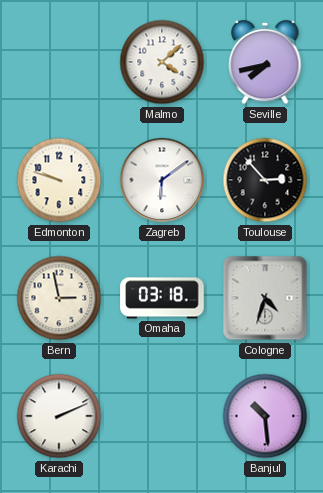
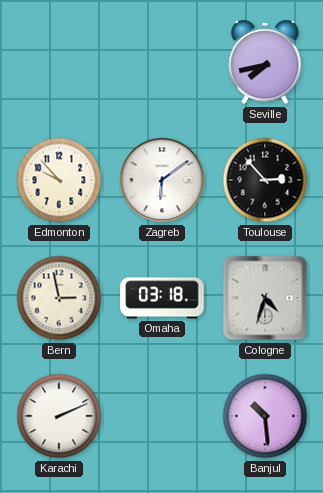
Malmo: 4:08 -> none (162, 62)
Edmonton: 9:48 -> 9:53 (59, 180)
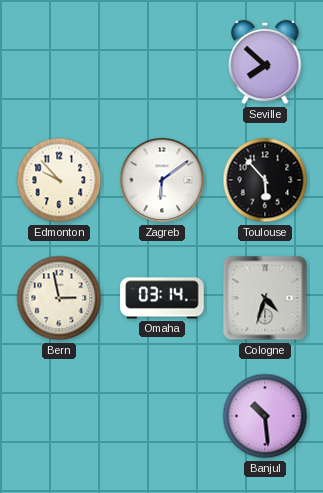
Seville: 7:43 -> 7:52 (265, 62)
Toulouse: 2:53 -> 5:53 (265, 180)
Omaha: 03:18 -> 03:14 (162, 298)
Karachi: 2:11 -> none (59, 416)
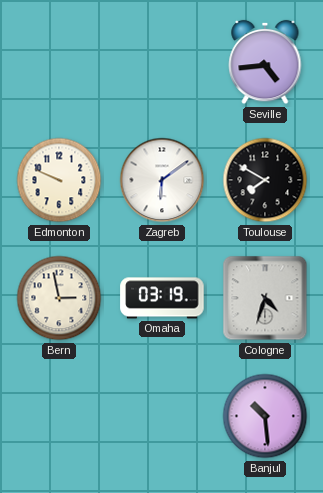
Seville: 7:52 -> 4:44 (265, 62)
Edmonton: 9:53 -> 9:49 (59, 180)
Toulouse: 5:53 -> 7:50 (265, 180)
Omaha: 03:14 -> 03:19 (162, 298)
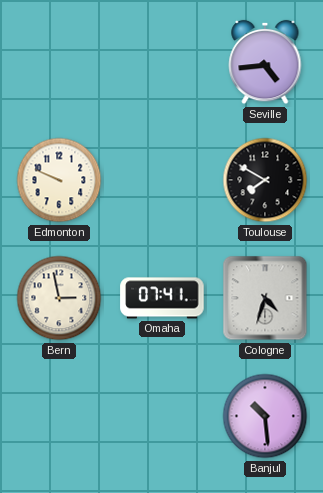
Zagreb: 6:09 -> none (162, 180)
Omaha: 03:19 -> 07:41 (162, 298)
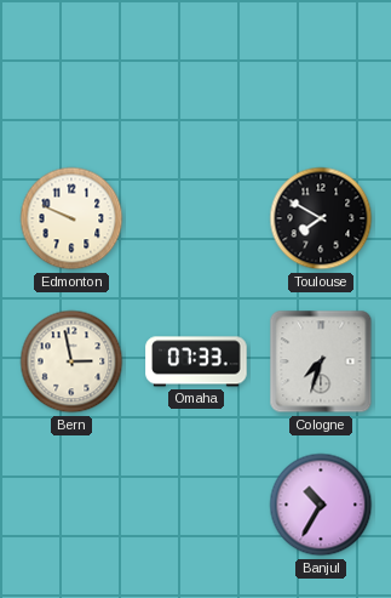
Seville: 4:44 -> none (265, 62)
Omaha: 07:41 -> 07:33 (196, 361)
Cologne: 4:33 -> 7:33 (321, 361)
Banjul: 10:29 -> 10:35 (321, 505)
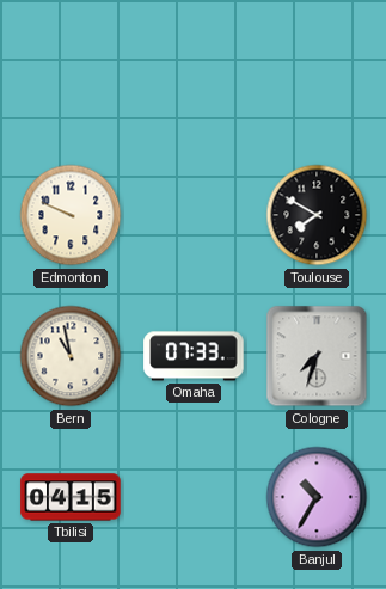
Bern: 2:58 -> 10:58 (71, 356)
Tbilisi: none -> 04:15 (71, 497)
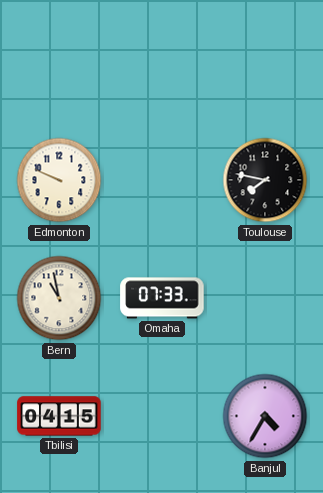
Toulouse: 7:50 -> 7:47 (265, 180)
Cologne: 7:33 -> none (317, 356)
Banjul: 10:35 -> 4:35 (265, 416)
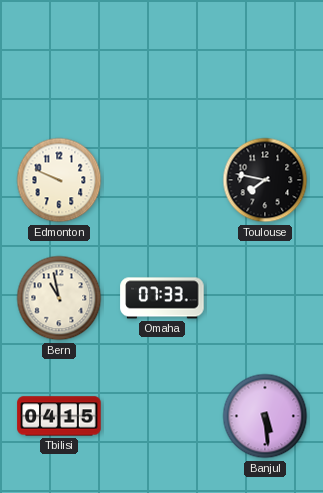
Banjul: 4:35 -> 5:29 (265, 416)
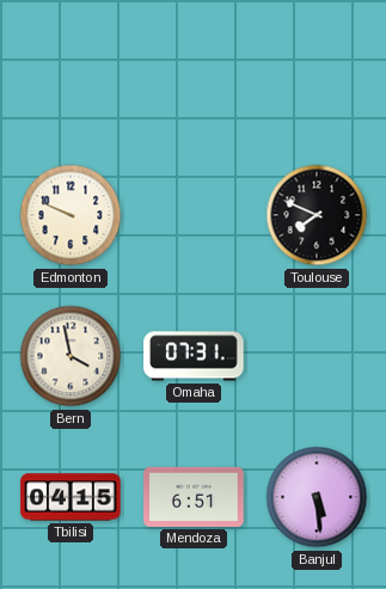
Toulouse: 7:47 -> 7:49 (317, 215)
Bern: 10:58 -> 3:58 (71, 356)
Omaha: 07:33 -> 07:31 (194, 356)
Mendoza: none -> 6:51 (194, 497)
